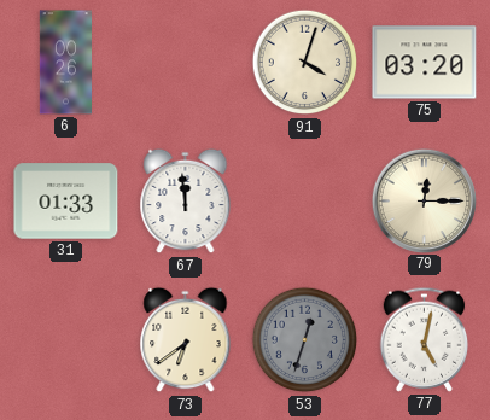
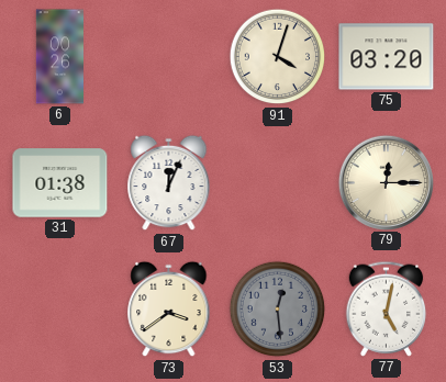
31: 01:33 -> 01:38 (60, 183)
67: 11:59 -> 12:04 (169, 183)
73: 6:39 -> 3:39 (169, 310)
53: 12:33 -> 12:29 (278, 310)
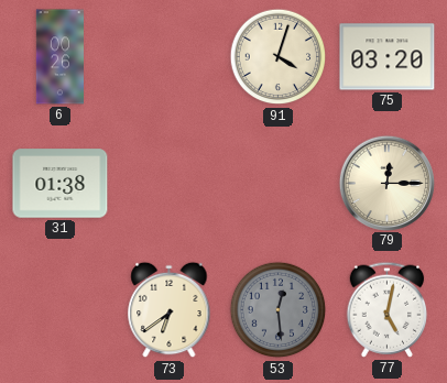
67: 12:04 -> none (169, 183)
73: 3:39 -> 6:39 (170, 310)
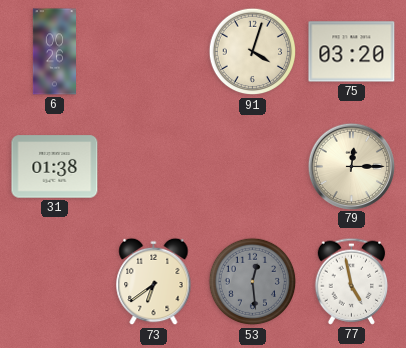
77: 5:02 -> 4:58 (352, 281)
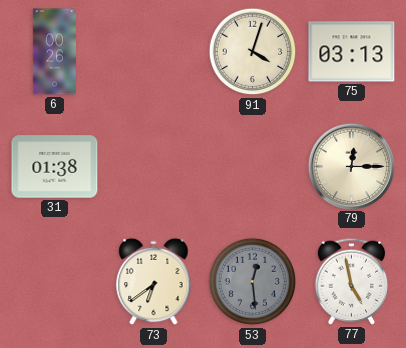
75: 03:20 -> 03:13 (352, 52)
